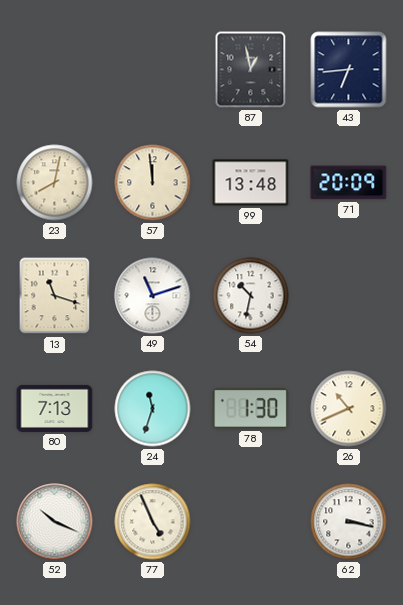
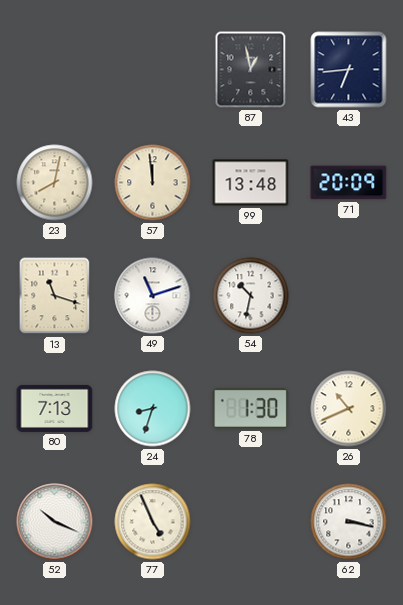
24: 11:33 -> 8:33 (153, 409)
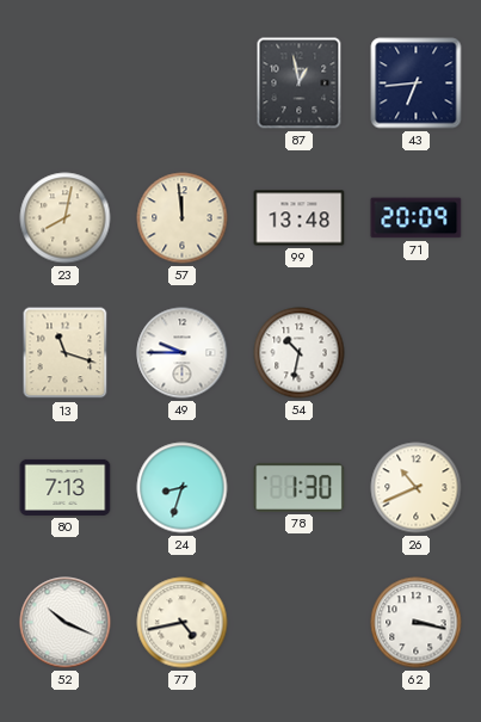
49: 11:12 -> 9:45 (183, 353)
77: 4:56 -> 4:43 (183, 623)
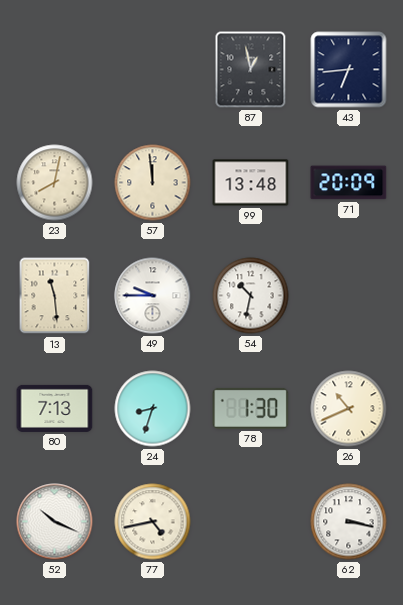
13: 11:18 -> 11:29 (55, 296)
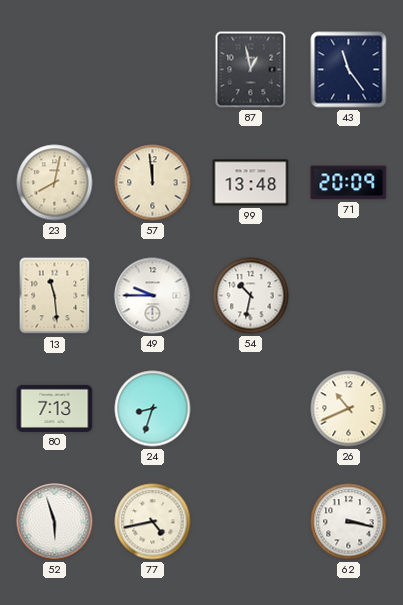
43: 6:44 -> 11:24 (349, 70)
78: 1:30 -> none (251, 408)
52: 10:19 -> 5:57 (55, 522)
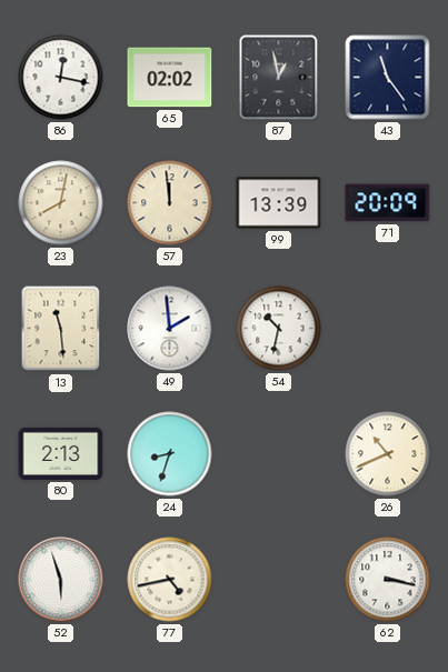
86: none -> 12:17 (61, 78)
65: none -> 02:02 (170, 78)
99: 13:48 -> 13:39 (279, 203)
49: 9:45 -> 1:59 (170, 329)
80: 7:13 -> 2:13 (61, 453)
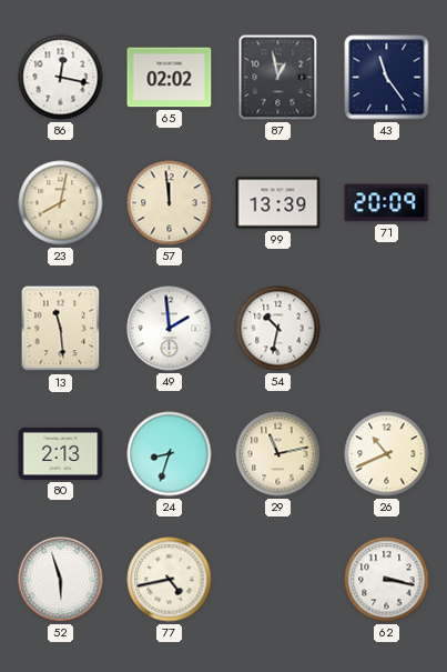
29: none -> 11:13 (278, 454)
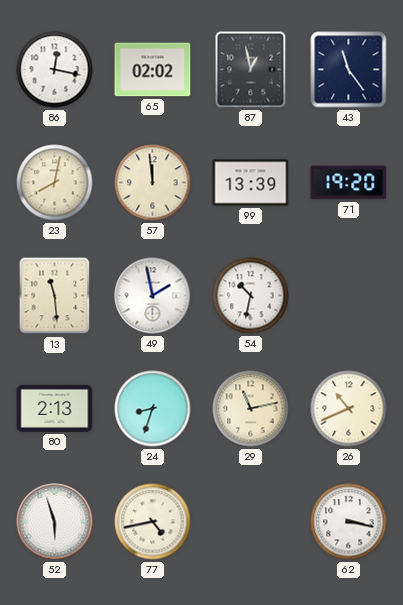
71: 20:09 -> 19:20 (349, 183)
49: 1:59 -> 1:58 (153, 296)
